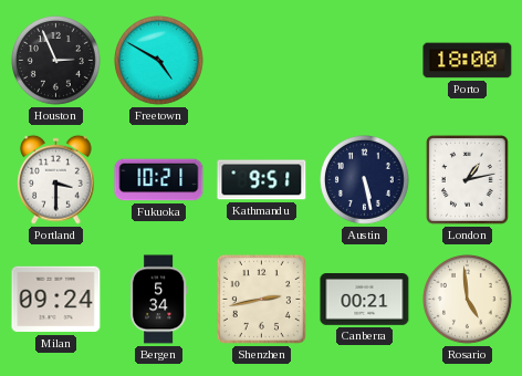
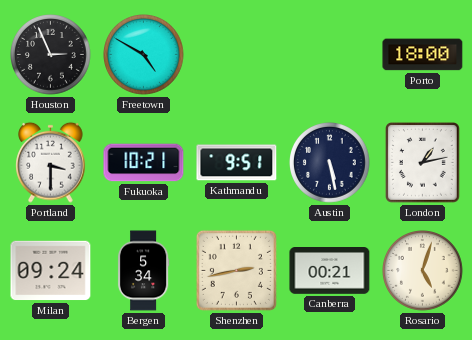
Rosario: 4:59 -> 5:03 (423, 271)
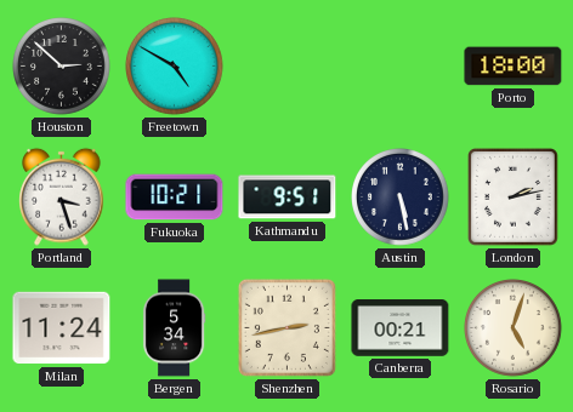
Houston: 2:56 -> 2:52 (62, 67)
Portland: 3:30 -> 3:27 (62, 196)
London: 1:13 -> 2:13 (514, 198)
Milan: 09:24 -> 11:24 (62, 328)
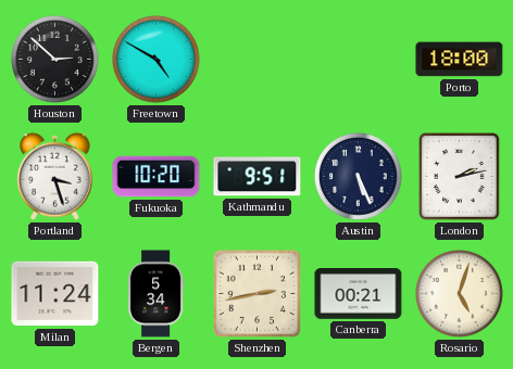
Fukuoka: 10:21 -> 10:20 (157, 177)
Austin: 5:28 -> 5:26 (359, 177)
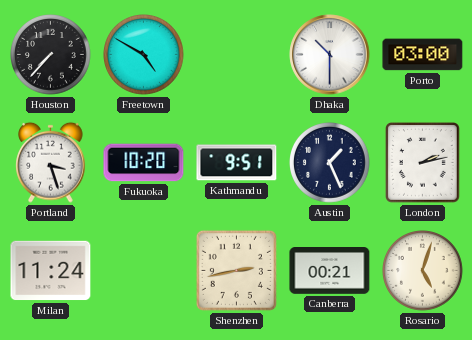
Houston: 2:52 -> 7:37 (51, 55)
Dhaka: none -> 10:30 (330, 55)
Porto: 18:00 -> 03:00 (423, 55)
Austin: 5:26 -> 1:26 (330, 163)
Bergen: 5:34 -> none (155, 294)
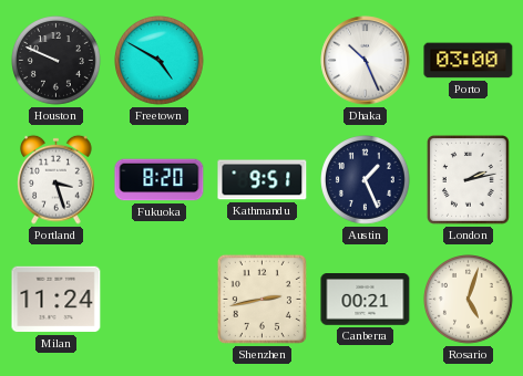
Houston: 7:37 -> 9:49 (57, 61)
Dhaka: 10:30 -> 10:26 (366, 61)
Fukuoka: 10:20 -> 8:20 (160, 180)
